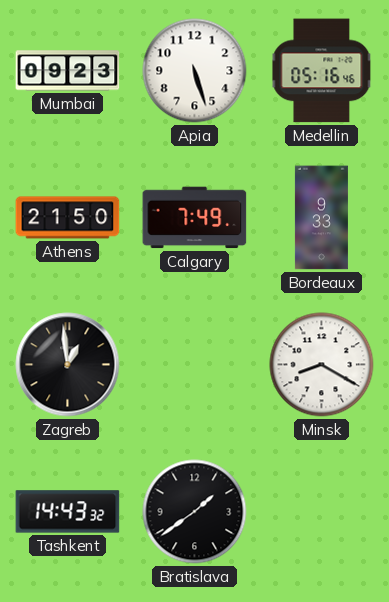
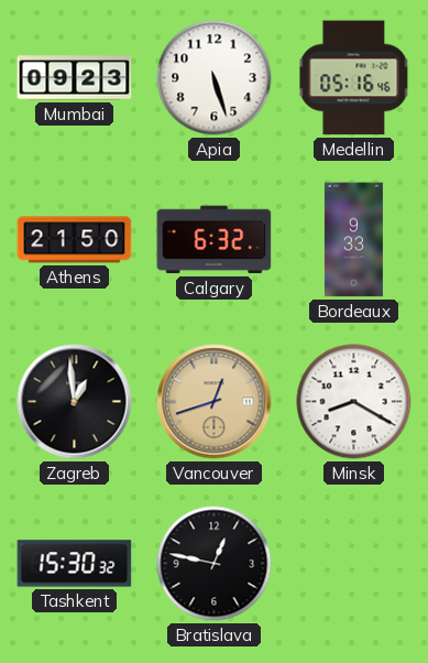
Calgary: 7:49 -> 6:32 (215, 240)
Vancouver: none -> 12:42 (215, 402)
Tashkent: 14:43 -> 15:30 (75, 564)
Bratislava: 1:39 -> 12:47 (215, 564)
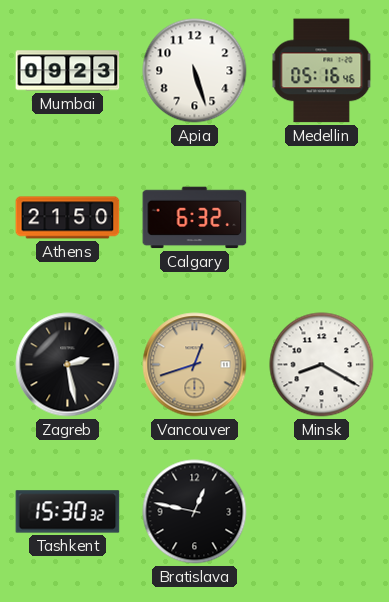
Bordeaux: 9:33 -> none (353, 240)
Zagreb: 12:59 -> 2:28 (68, 365)
